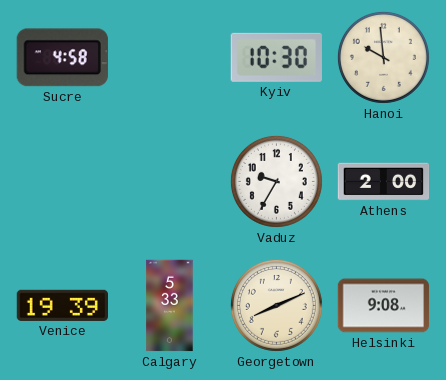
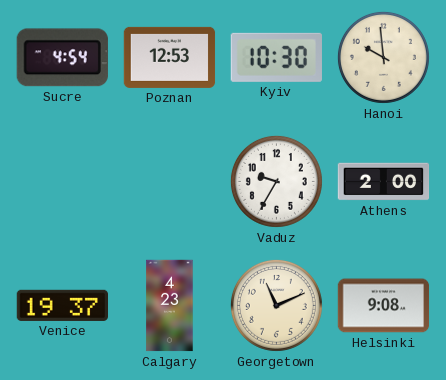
Sucre: 4:58 -> 4:54 (62, 58)
Poznan: none -> 12:53 (170, 57)
Venice: 19:39 -> 19:37 (62, 305)
Calgary: 5:33 -> 4:23 (170, 306)
Georgetown: 8:11 -> 11:11 (276, 305)
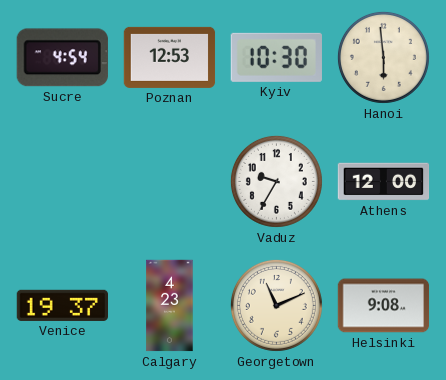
Hanoi: 9:59 -> 5:59 (383, 57)
Athens: 2:00 -> 12:00 (384, 182)
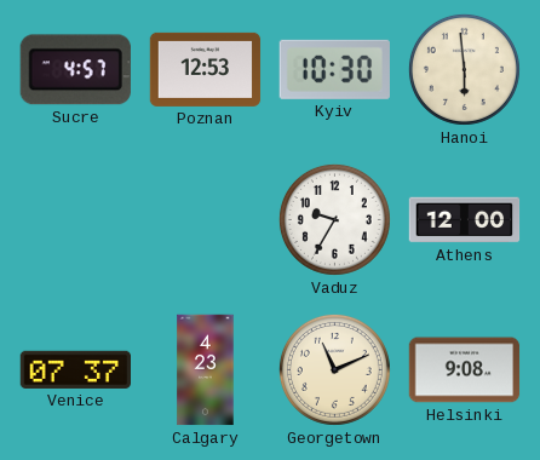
Sucre: 4:54 -> 4:57 (75, 70)
Venice: 19:37 -> 07:37 (75, 369)
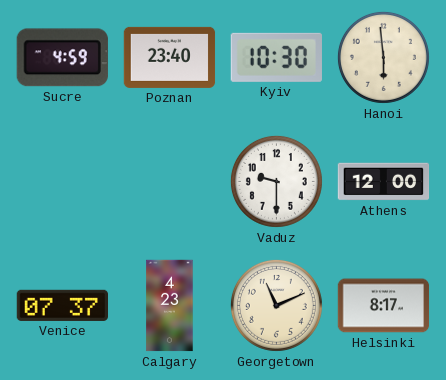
Sucre: 4:57 -> 4:59 (62, 58)
Poznan: 12:53 -> 23:40 (170, 57)
Vaduz: 9:35 -> 9:30 (276, 181)
Helsinki: 9:08 -> 8:17 (384, 306)
